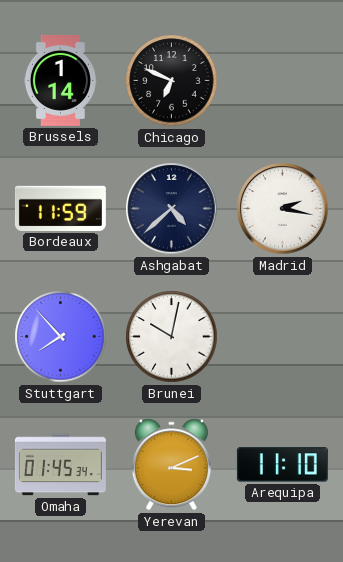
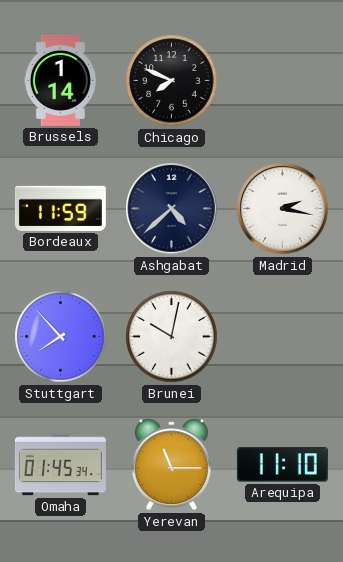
Chicago: 6:49 -> 7:49 (172, 81)
Yerevan: 3:11 -> 11:15 (171, 465)
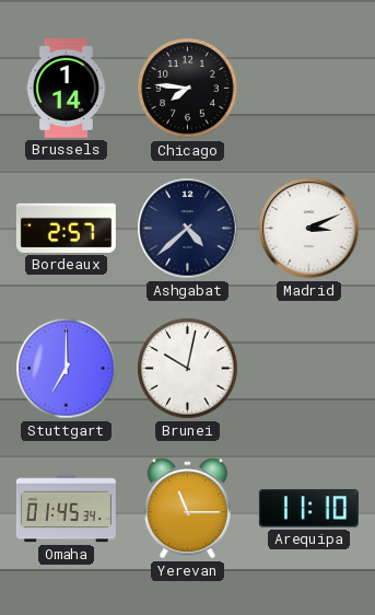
Chicago: 7:49 -> 7:46 (188, 89)
Bordeaux: 11:59 -> 2:57 (66, 228)
Madrid: 2:17 -> 3:11 (309, 229)
Stuttgart: 7:53 -> 7:00 (67, 369)
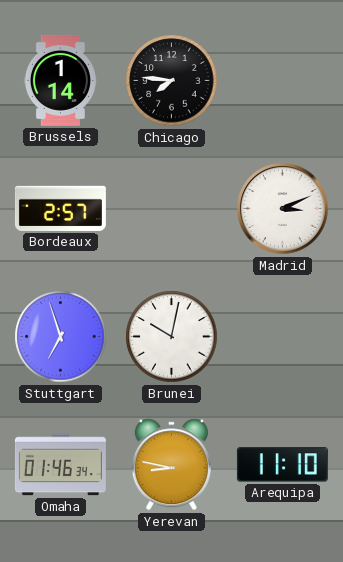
Ashgabat: 4:38 -> none (188, 229)
Stuttgart: 7:00 -> 6:57 (61, 337)
Omaha: 01:45 -> 01:46 (60, 465)
Yerevan: 11:15 -> 8:47 (171, 465)
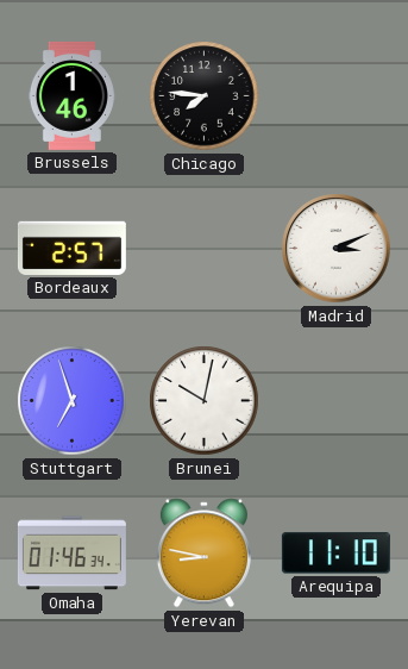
Brussels: 1:14 -> 1:46 (71, 95)
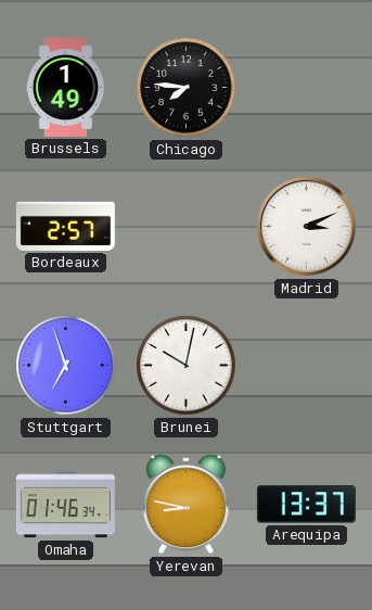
Brussels: 1:46 -> 1:49 (65, 87)
Arequipa: 11:10 -> 13:37 (306, 505)
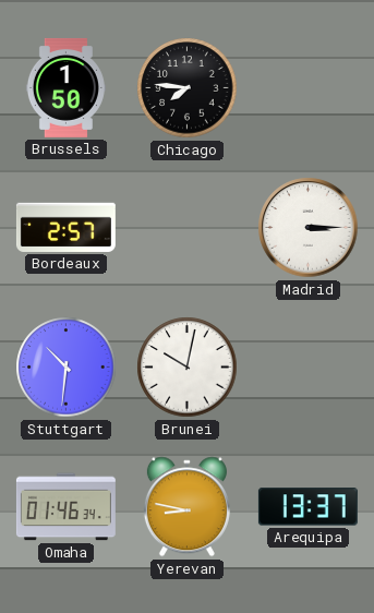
Brussels: 1:49 -> 1:50 (65, 87)
Madrid: 3:11 -> 3:15 (309, 228)
Stuttgart: 6:57 -> 10:31 (67, 368)
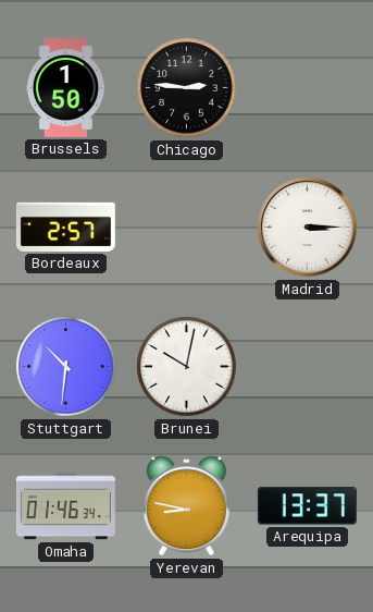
Chicago: 7:46 -> 2:46 (187, 88)
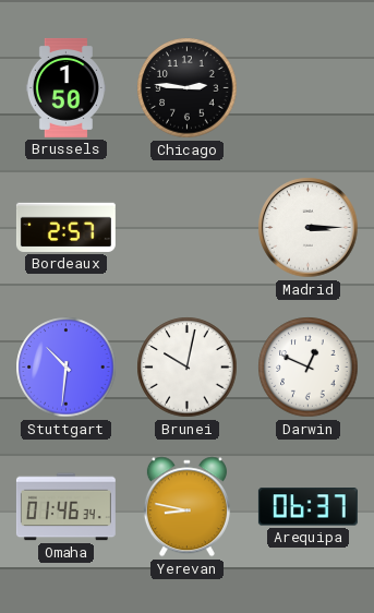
Darwin: none -> 12:49 (309, 368)
Arequipa: 13:37 -> 06:37 (307, 507)
